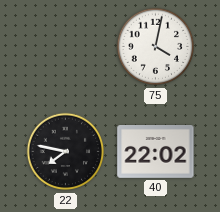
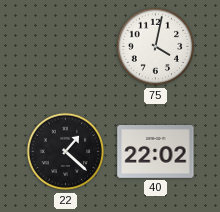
22: 7:47 -> 1:22 (66, 152)
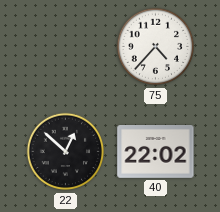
75: 4:02 -> 4:37 (156, 47)
22: 1:22 -> 12:52 (66, 152)
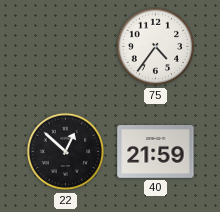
75: 4:37 -> 4:36 (156, 47)
40: 22:02 -> 21:59 (156, 152)
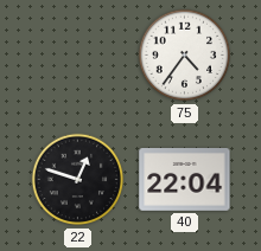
22: 12:52 -> 12:48 (78, 180)
40: 21:59 -> 22:04 (185, 180)
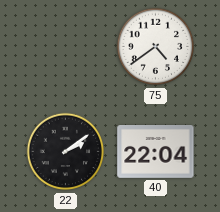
75: 4:36 -> 4:39 (156, 47)
22: 12:48 -> 2:09 (66, 152)
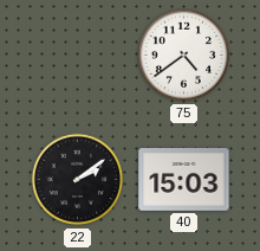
40: 22:04 -> 15:03 (184, 180)
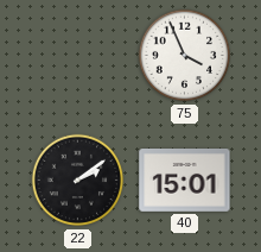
75: 4:39 -> 3:56 (185, 56)
40: 15:03 -> 15:01 (185, 181)
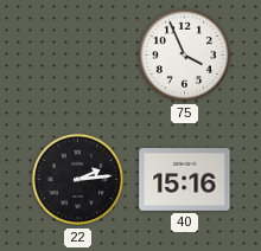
22: 2:09 -> 2:14 (78, 180)
40: 15:01 -> 15:16 (185, 180)
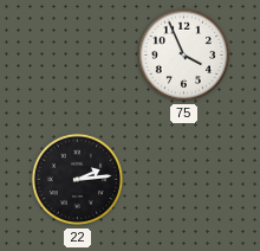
40: 15:16 -> none (185, 180)
